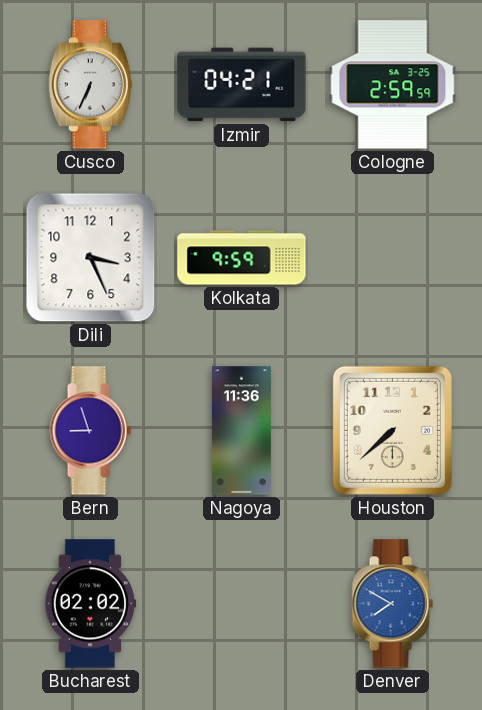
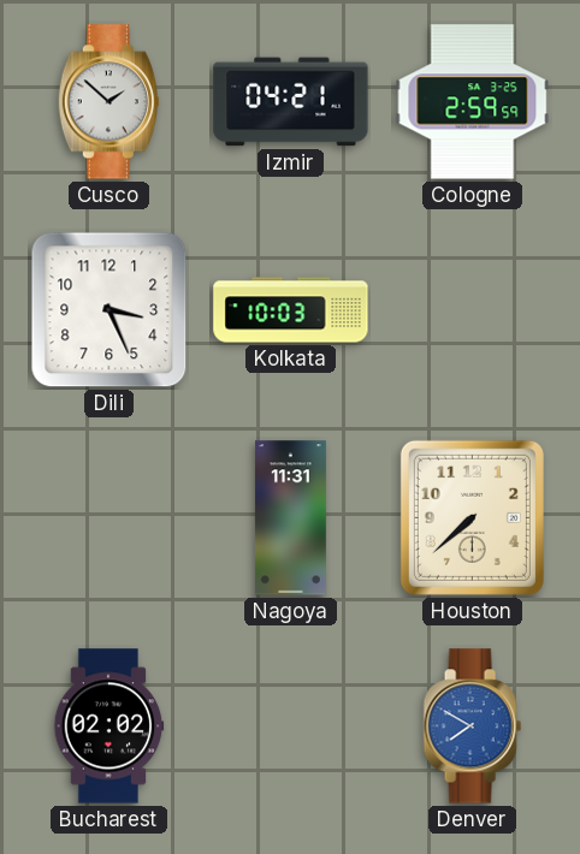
Cusco: 6:34 -> 1:52 (108, 102)
Kolkata: 9:59 -> 10:03 (291, 310)
Bern: 8:57 -> none (90, 431)
Nagoya: 11:36 -> 11:31 (290, 518)
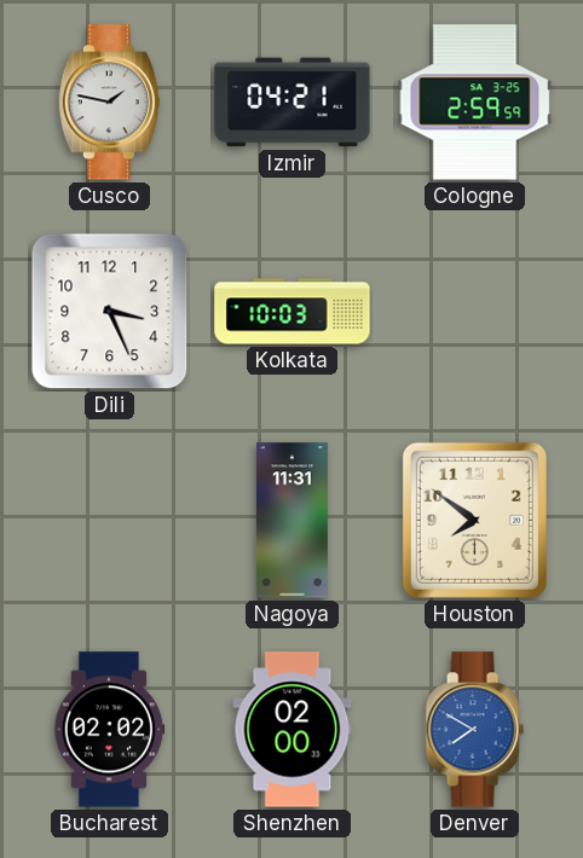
Cusco: 1:52 -> 1:47 (109, 103)
Houston: 7:38 -> 7:51 (474, 520)
Shenzhen: none -> 02:00 (293, 730)
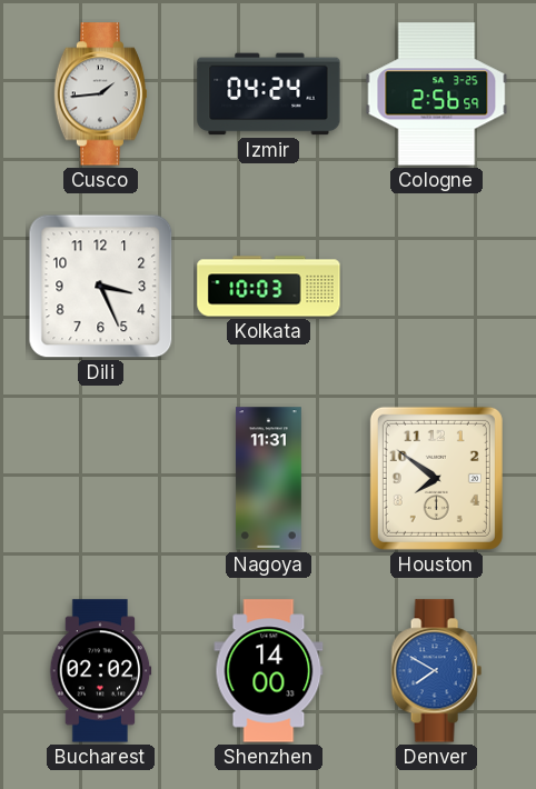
Cusco: 1:47 -> 1:44 (100, 94)
Izmir: 04:21 -> 04:24 (269, 94)
Cologne: 2:59 -> 2:56 (437, 94)
Shenzhen: 02:00 -> 14:00 (269, 671)
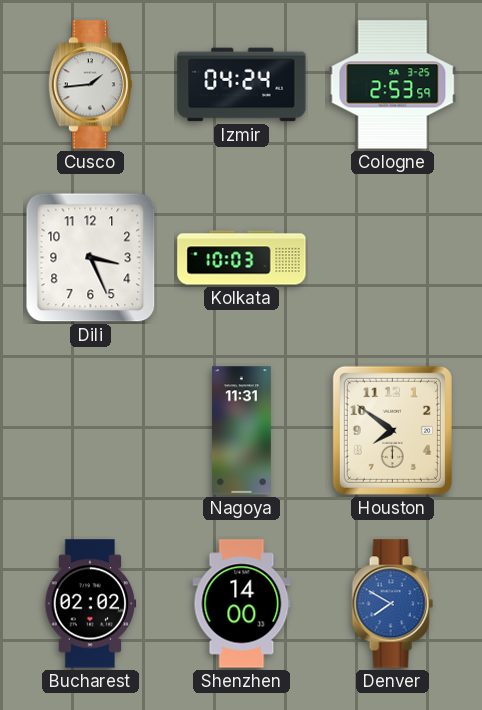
Cologne: 2:56 -> 2:53 (393, 85)
